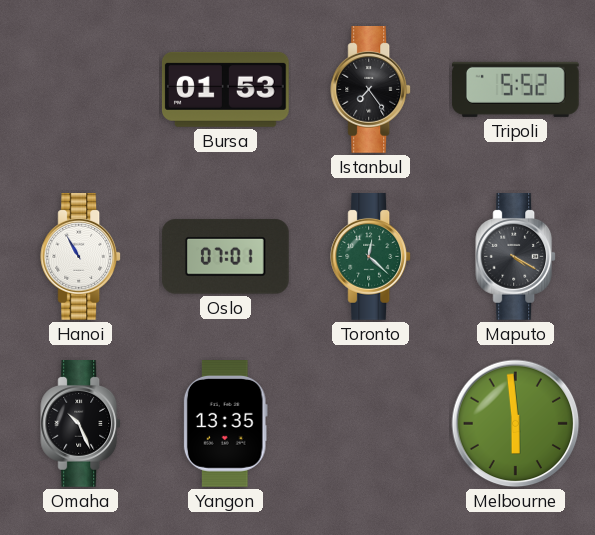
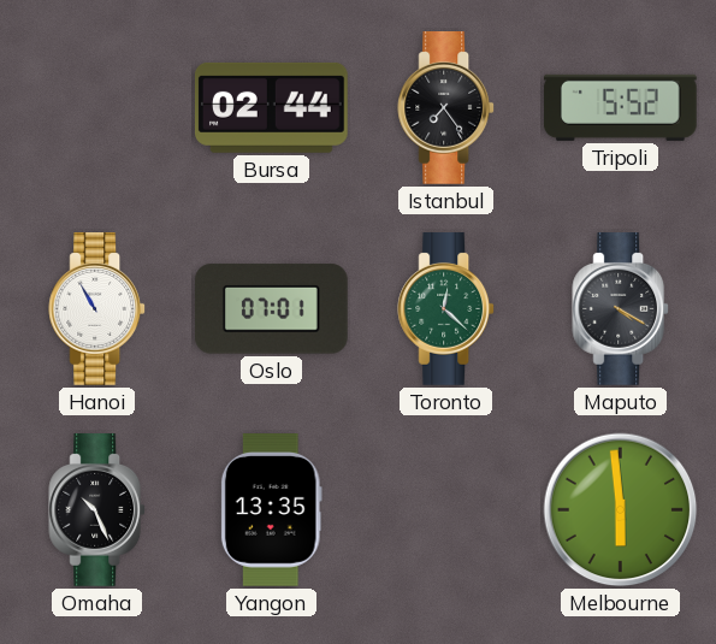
Bursa: 01:53 -> 02:44 (271, 107)
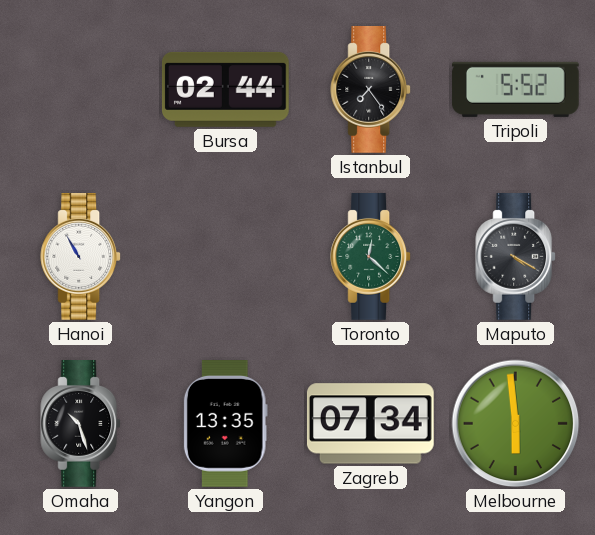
Oslo: 07:01 -> none (271, 309)
Omaha: 10:26 -> 10:27 (81, 424)
Zagreb: none -> 07:34 (370, 424)
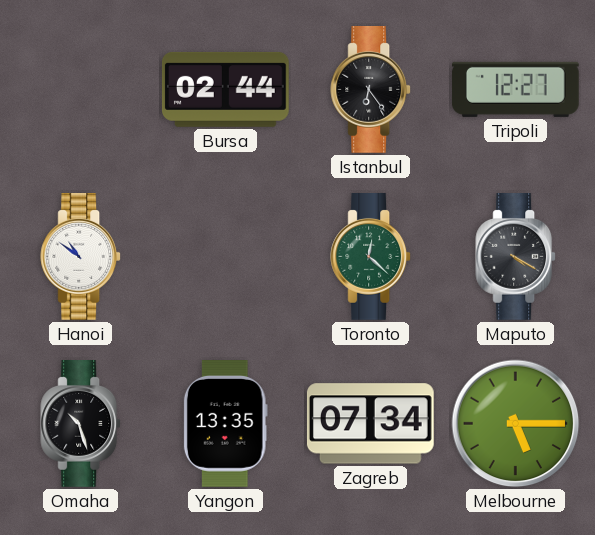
Istanbul: 7:24 -> 6:24 (371, 90)
Tripoli: 5:52 -> 12:27 (515, 89)
Hanoi: 10:55 -> 10:51 (81, 257)
Melbourne: 5:59 -> 5:15 (516, 424)
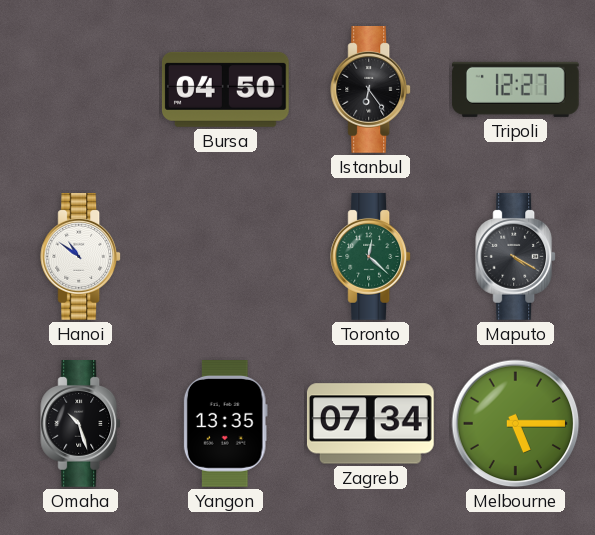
Bursa: 02:44 -> 04:50 (225, 89)
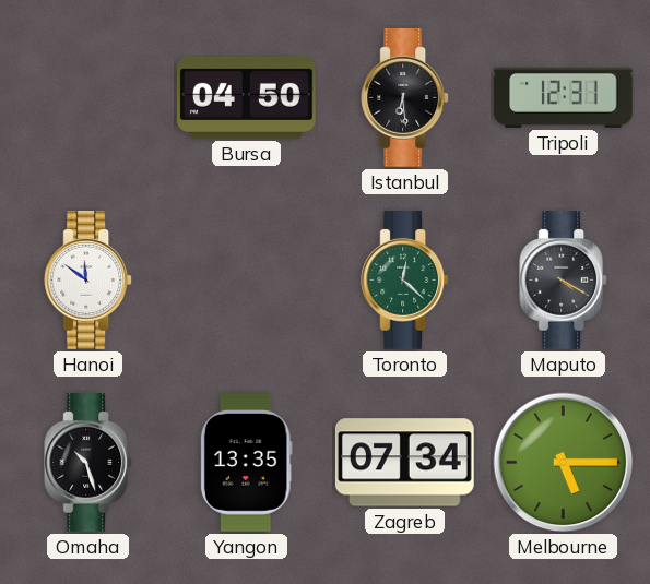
Istanbul: 6:24 -> 6:29 (405, 98)
Tripoli: 12:27 -> 12:31 (563, 97)
Hanoi: 10:51 -> 11:51 (88, 281)
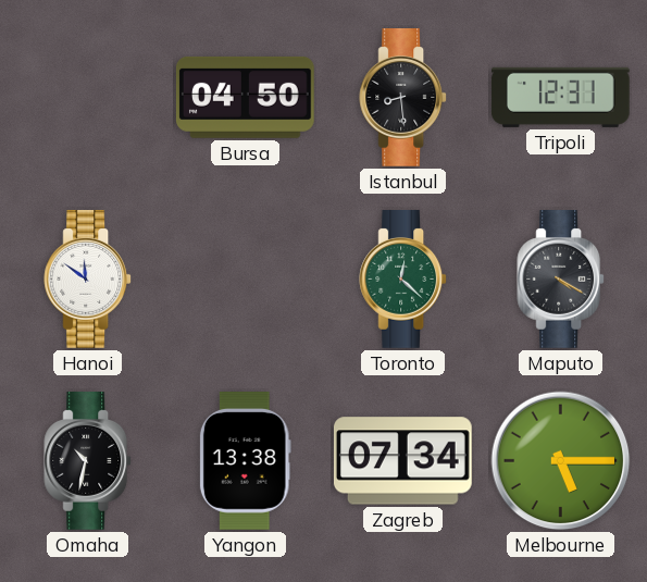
Istanbul: 6:29 -> 8:29 (403, 98)
Omaha: 10:27 -> 10:32 (88, 461)
Yangon: 13:35 -> 13:38 (245, 461)
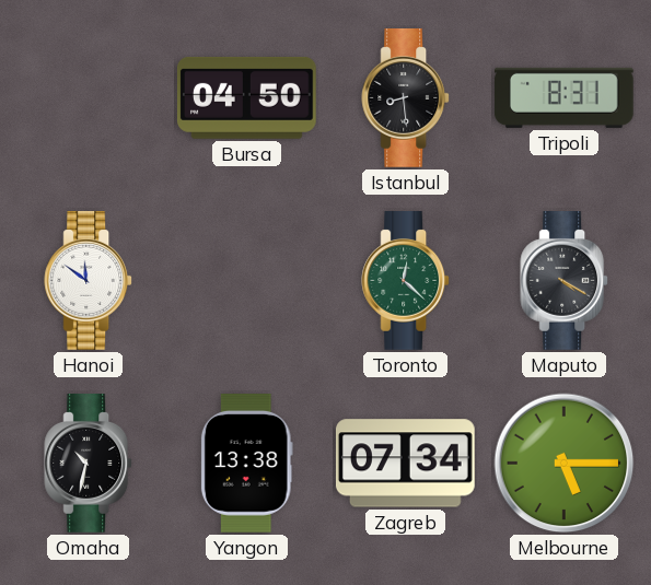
Tripoli: 12:31 -> 8:31 (563, 97)
